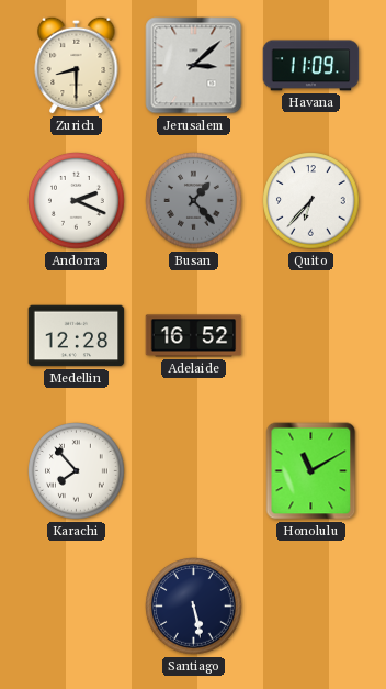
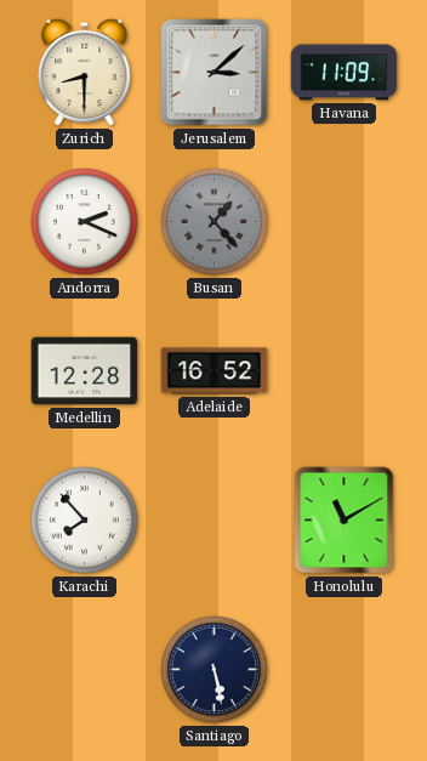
Quito: 6:37 -> none (311, 201)
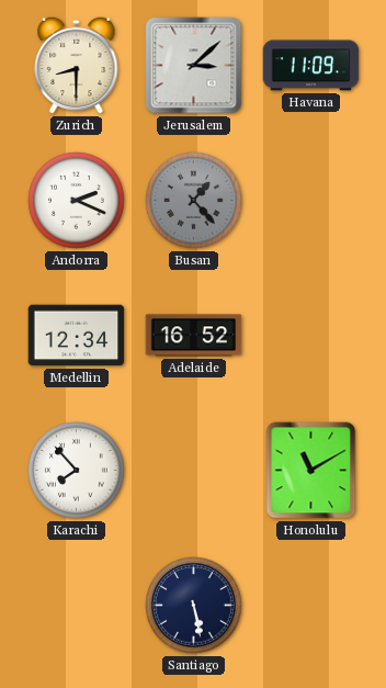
Medellin: 12:28 -> 12:34 (77, 336)
